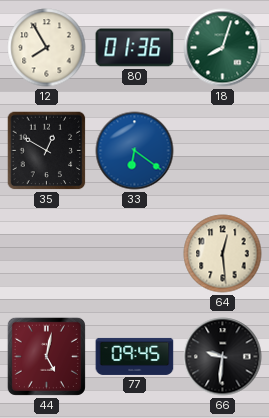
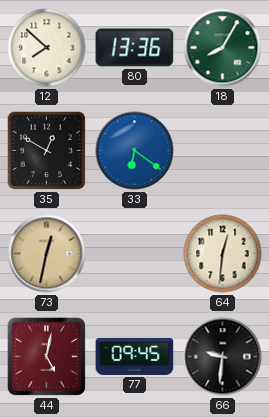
12: 7:55 -> 7:52 (47, 48)
80: 01:36 -> 13:36 (135, 48)
18: 8:03 -> 8:05 (223, 48)
73: none -> 12:32 (47, 254)
64: 12:29 -> 12:31 (223, 254)
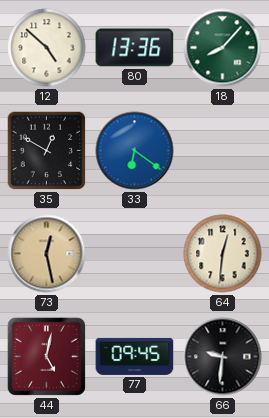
12: 7:52 -> 4:52 (47, 48)
18: 8:05 -> 8:07 (223, 48)
73: 12:32 -> 12:28 (47, 254)
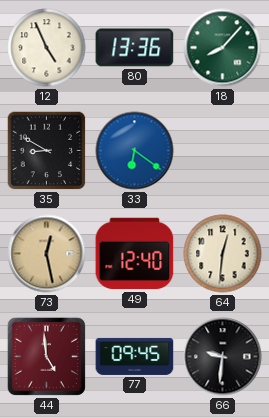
12: 4:52 -> 4:56 (47, 48)
35: 12:50 -> 8:50 (47, 151)
49: none -> 12:40 (135, 254)
44: 5:02 -> 4:59 (46, 356)
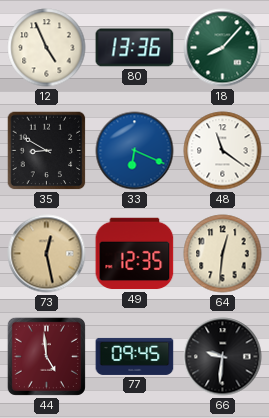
33: 6:21 -> 6:19 (135, 151)
48: none -> 11:21 (223, 151)
49: 12:40 -> 12:35 (135, 254)
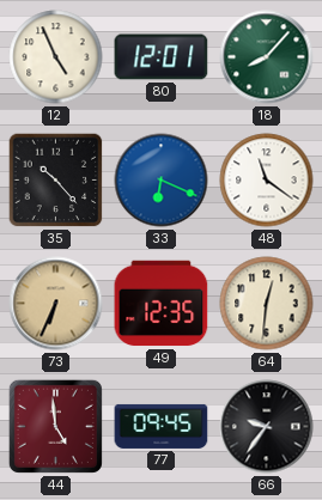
80: 13:36 -> 12:01 (162, 57)
35: 8:50 -> 10:23 (56, 181)
73: 12:28 -> 6:34 (56, 304)
66: 9:31 -> 9:36 (267, 427)
